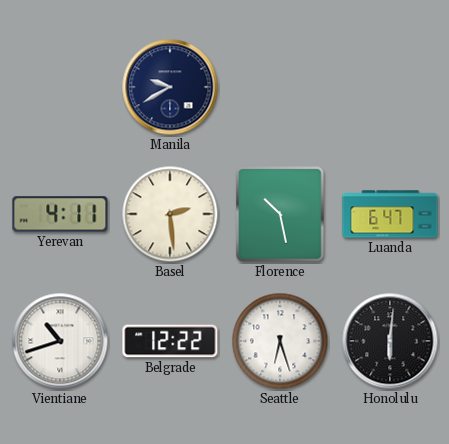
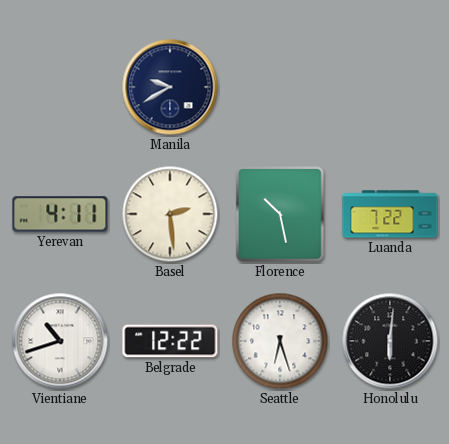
Luanda: 6:47 -> 7:22 (390, 214)
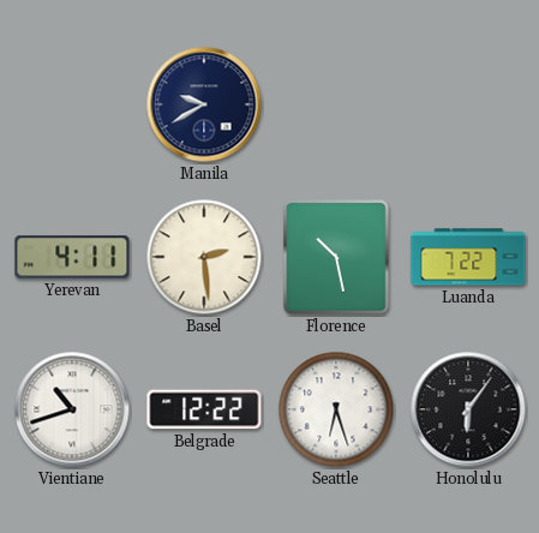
Honolulu: 6:01 -> 6:06 (468, 409)
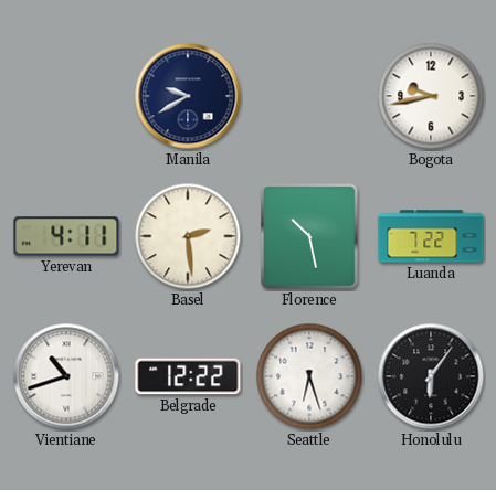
Bogota: none -> 9:43 (431, 96)
